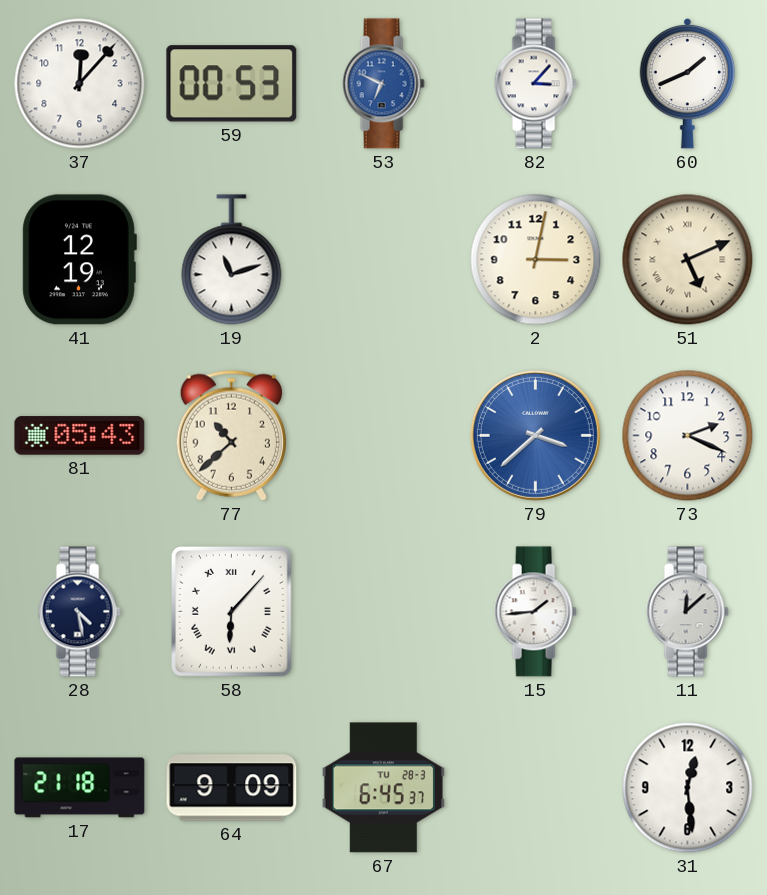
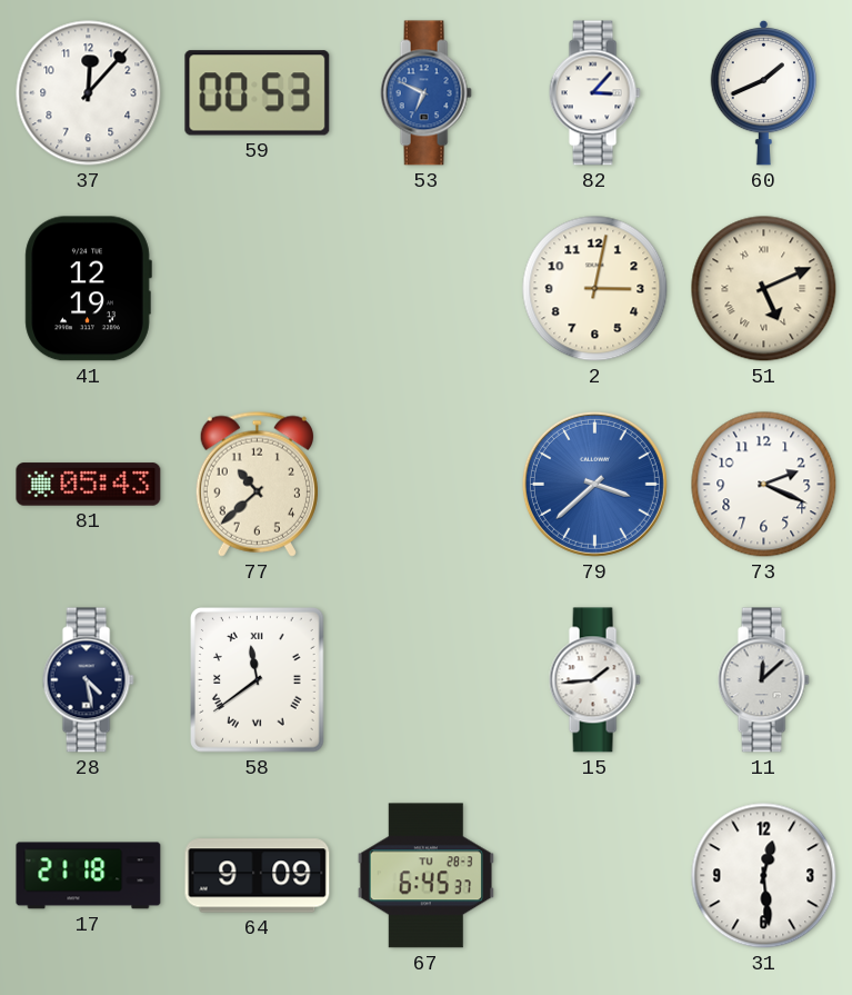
19: 11:12 -> none (232, 260)
58: 6:07 -> 11:39 (258, 680)
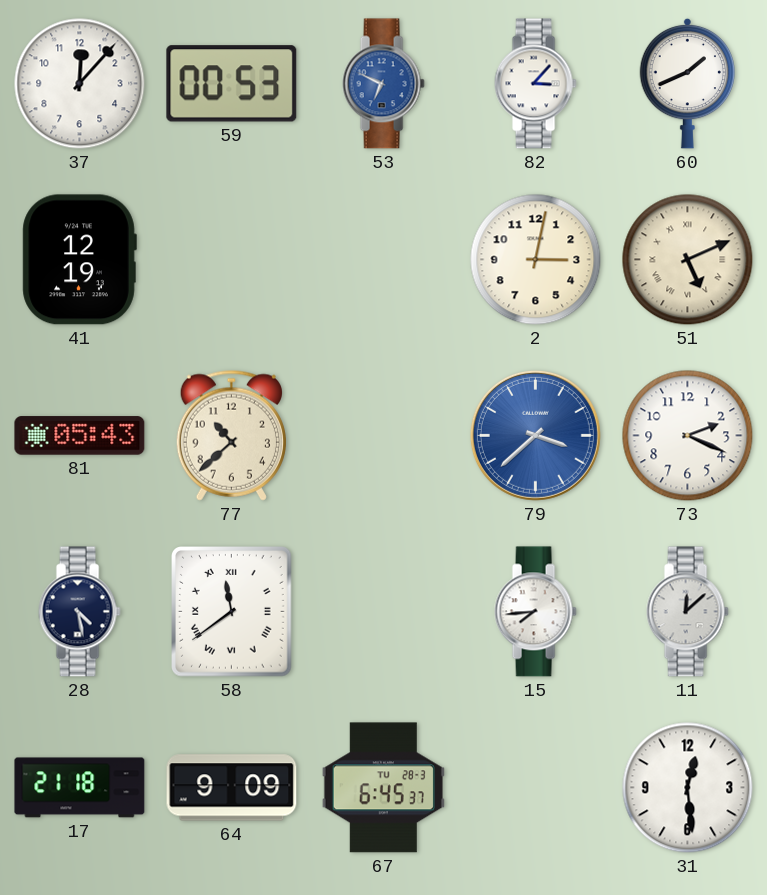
15: 1:44 -> 7:44 (535, 612)
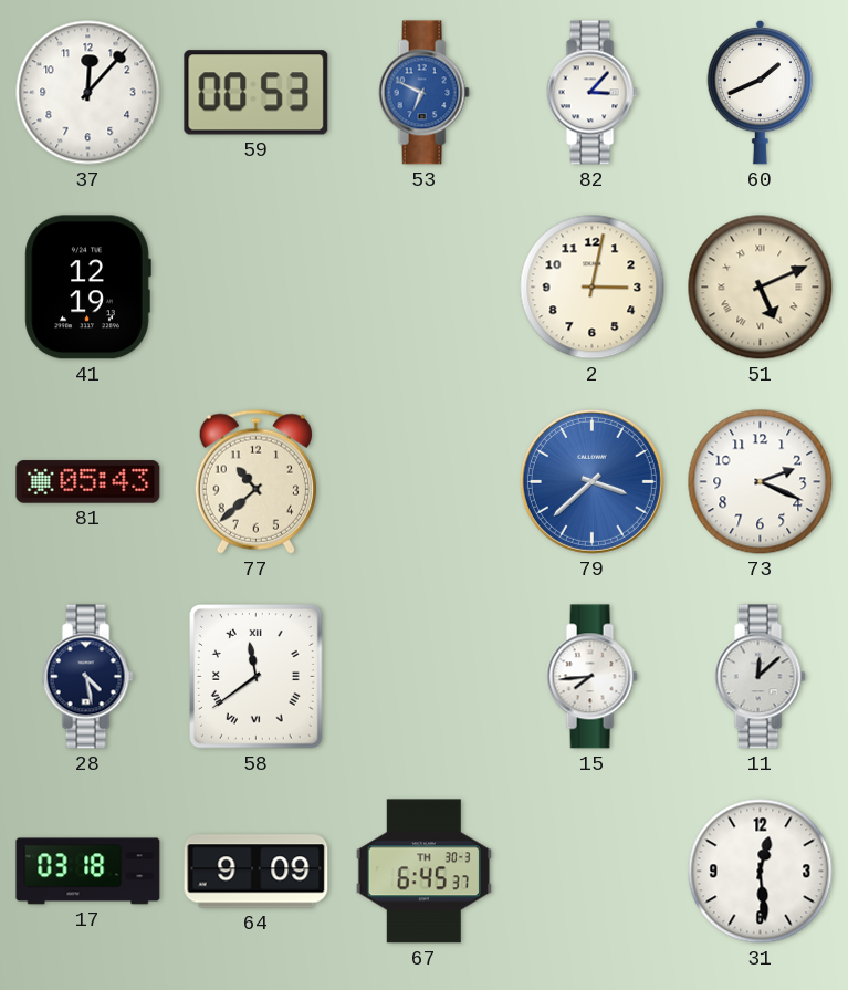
17: 21:18 -> 03:18 (88, 872)
67 date: TU 28-3 -> TH 30-3 (423, 872)
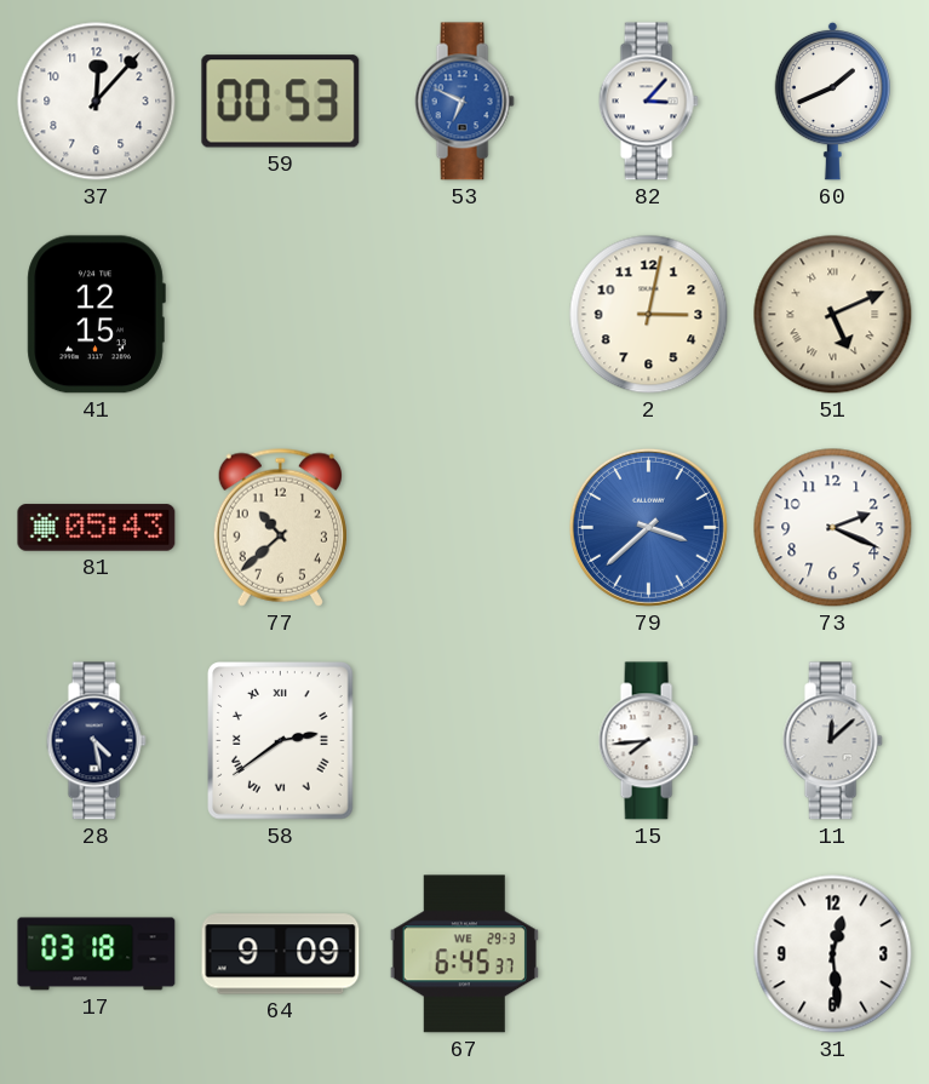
41: 12:19 -> 12:15 (96, 315)
58: 11:39 -> 2:39 (281, 741)
67 date: TH 30-3 -> WE 29-3 (464, 954)
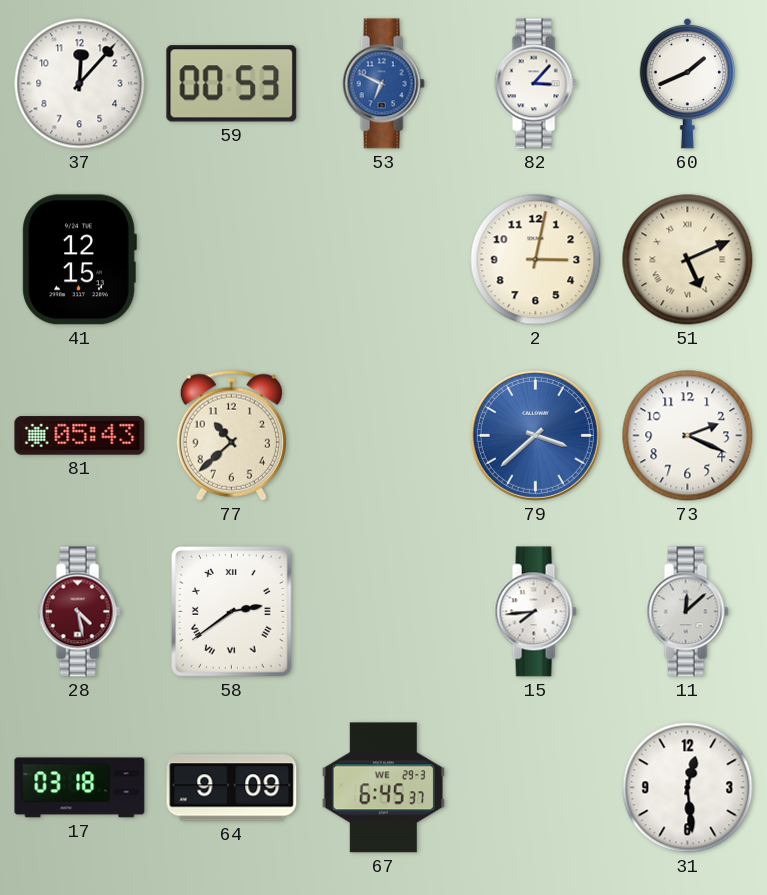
28 dial: navy -> burgundy (79, 612)
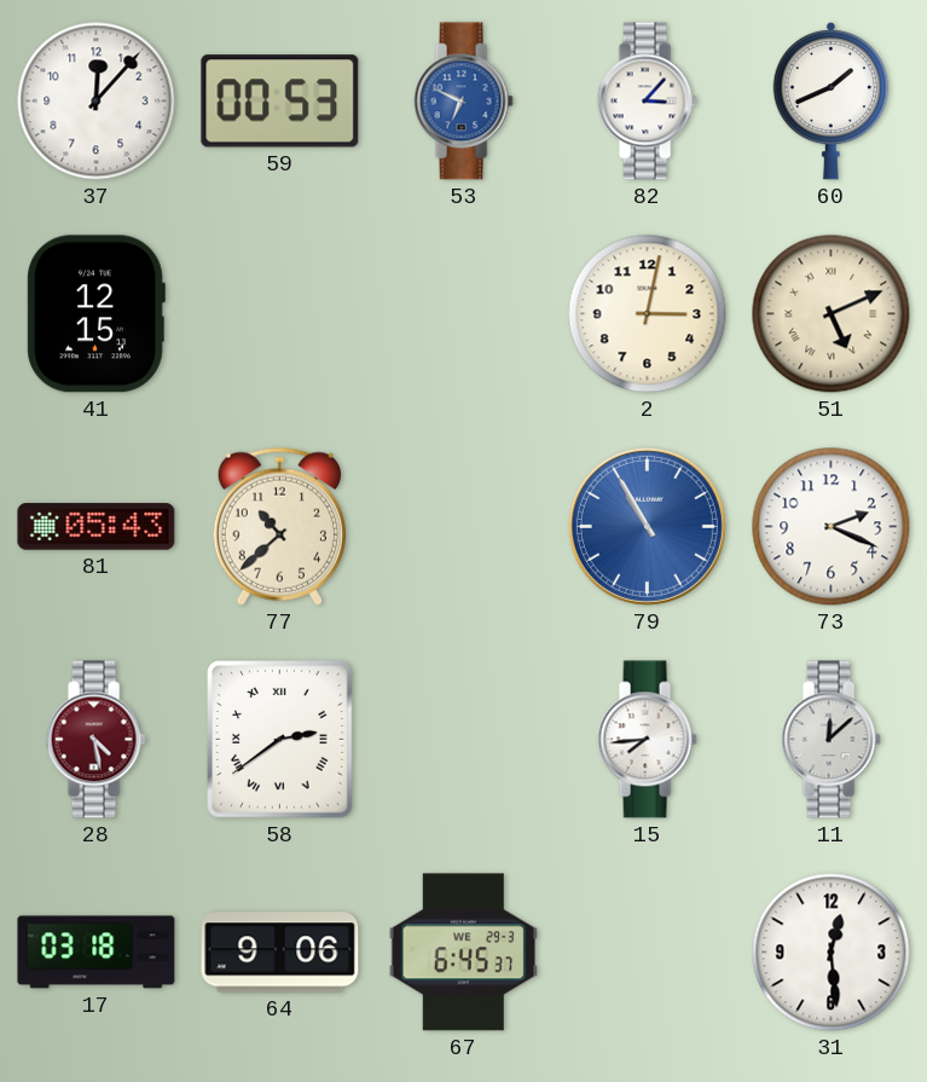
79: 3:38 -> 10:55 (647, 526)
64: 9:09 -> 9:06 (280, 953)
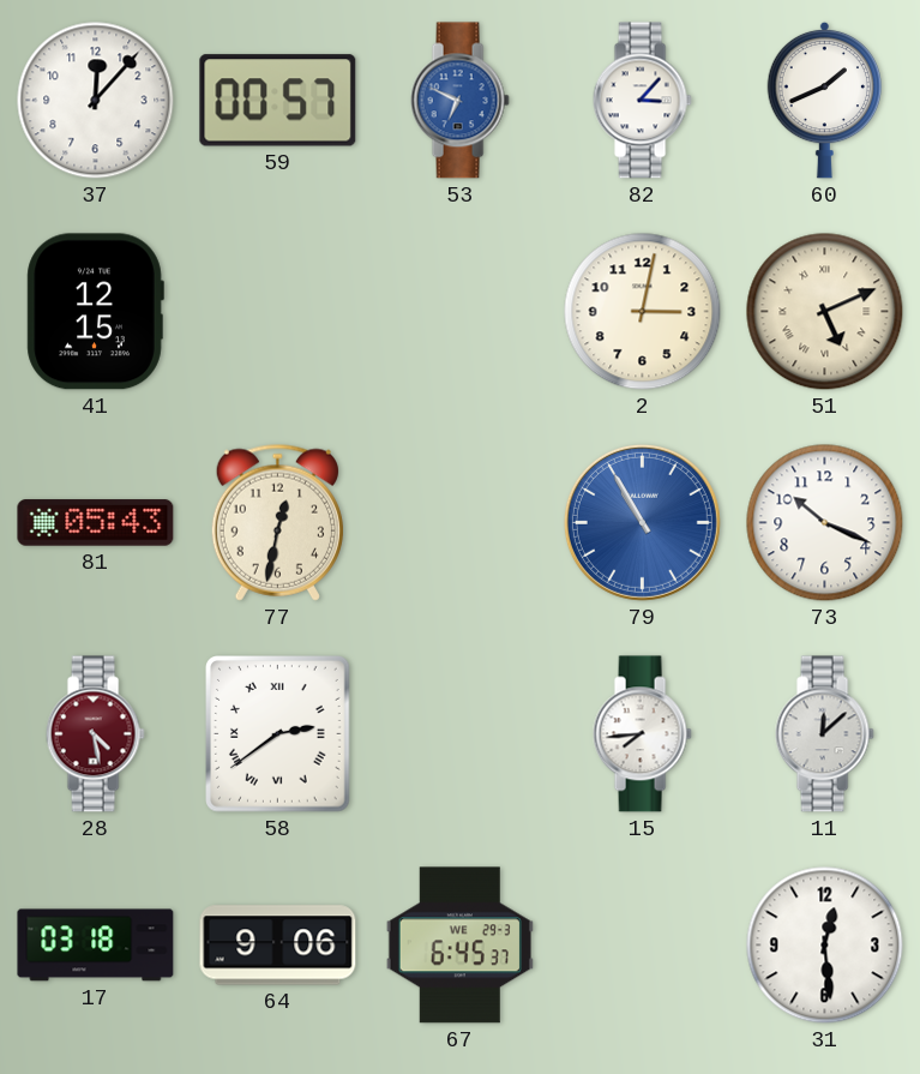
59: 00:53 -> 00:57 (278, 101)
77: 10:38 -> 12:32 (277, 522)
73: 2:19 -> 10:19 (825, 523)
